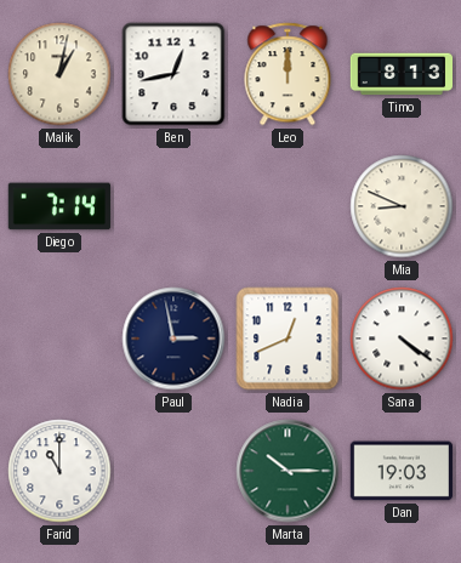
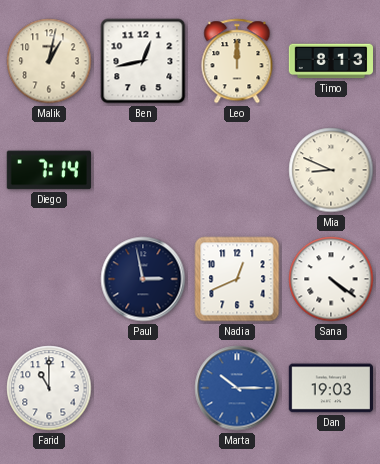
Marta dial: green -> blue (237, 388)
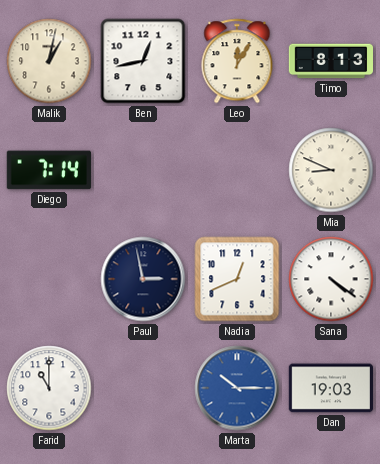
Leo: 12:00 -> 12:05 (237, 61)
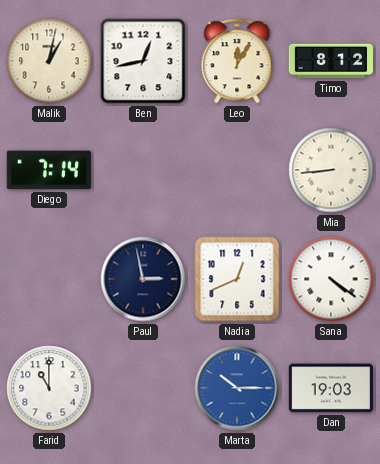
Timo: 8:13 -> 8:12 (331, 61)
Mia: 8:49 -> 8:44 (331, 170)
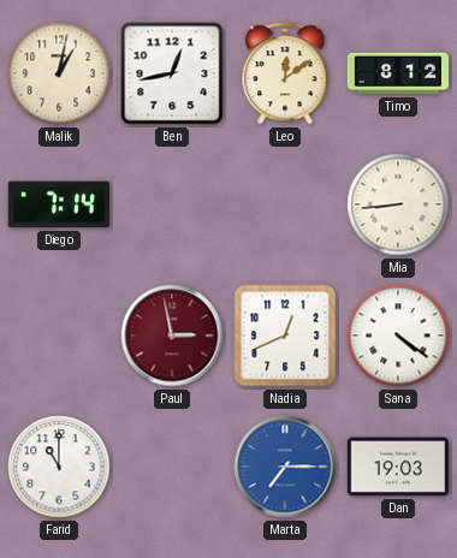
Leo: 12:05 -> 12:09 (285, 73)
Paul dial: navy -> burgundy (172, 336)
Marta: 10:15 -> 7:15 (285, 467)
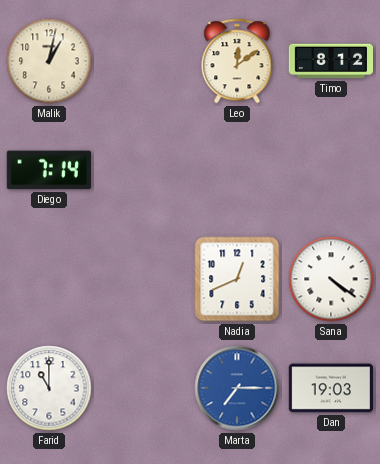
Ben: 12:43 -> none (172, 73)
Mia: 8:44 -> none (398, 204)
Paul: 2:58 -> none (172, 336)
